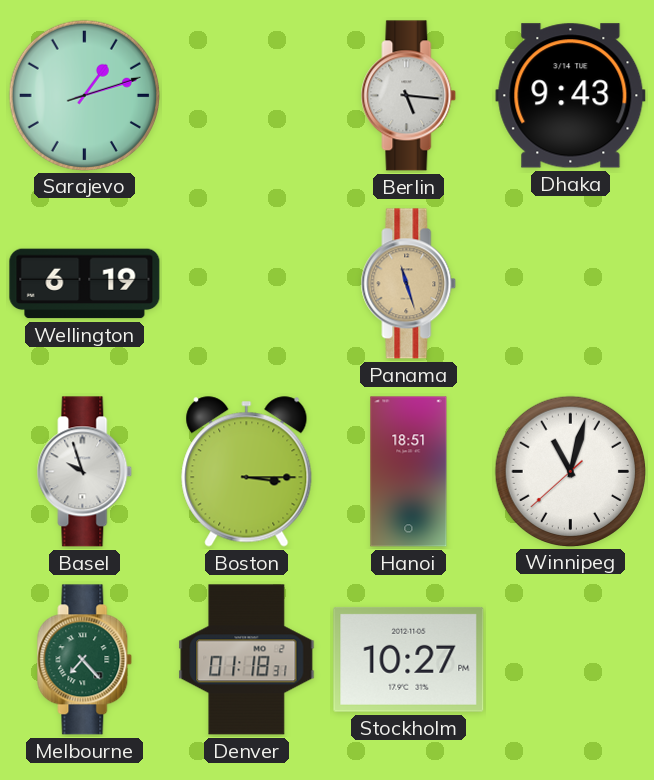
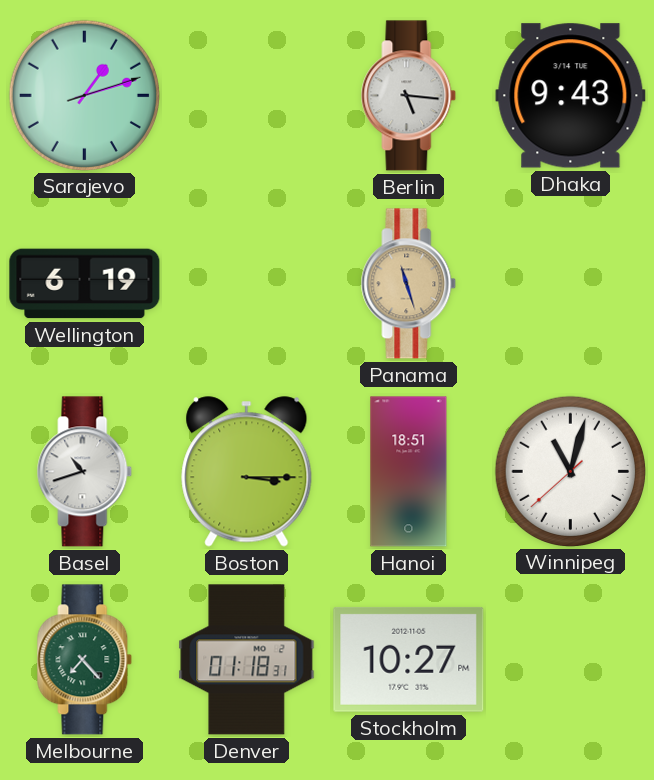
Basel: 9:57 -> 10:42 (85, 472)
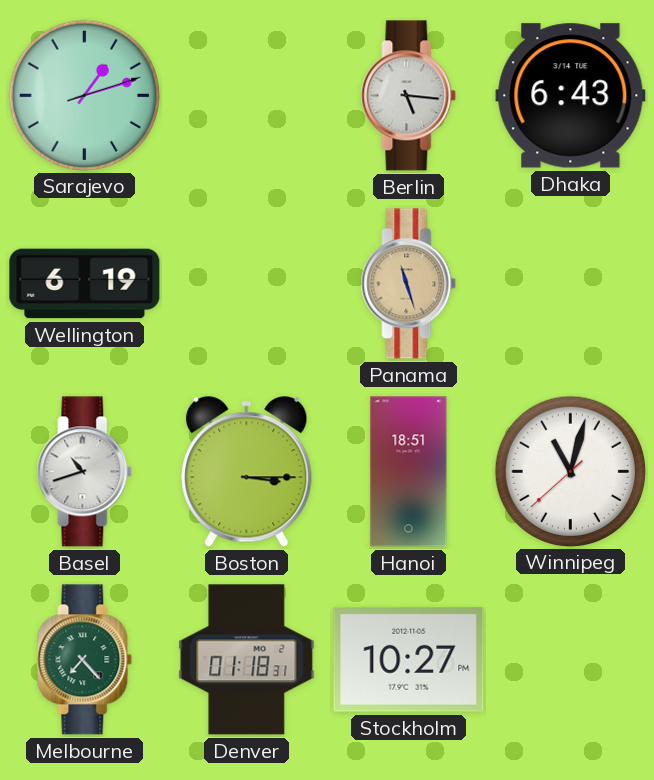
Dhaka: 9:43 -> 6:43 (571, 96)
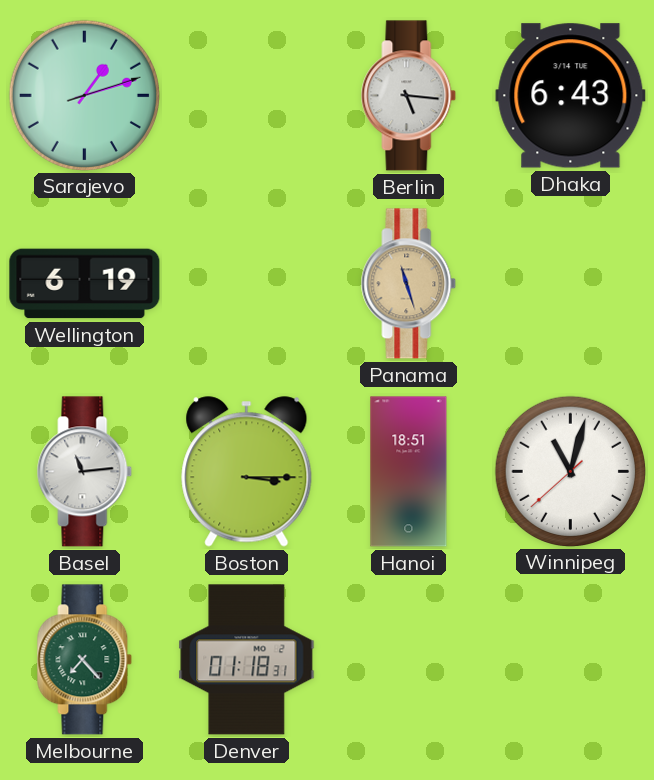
Basel: 10:42 -> 11:14 (85, 472)
Stockholm: 10:27 -> none (409, 659)
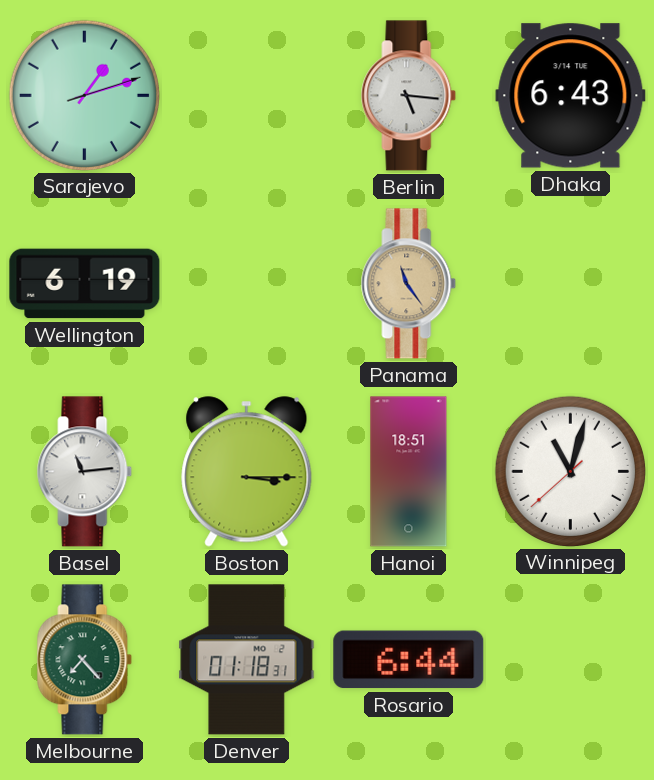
Panama: 11:27 -> 11:24 (409, 284)
Rosario: none -> 6:44 (409, 660)
